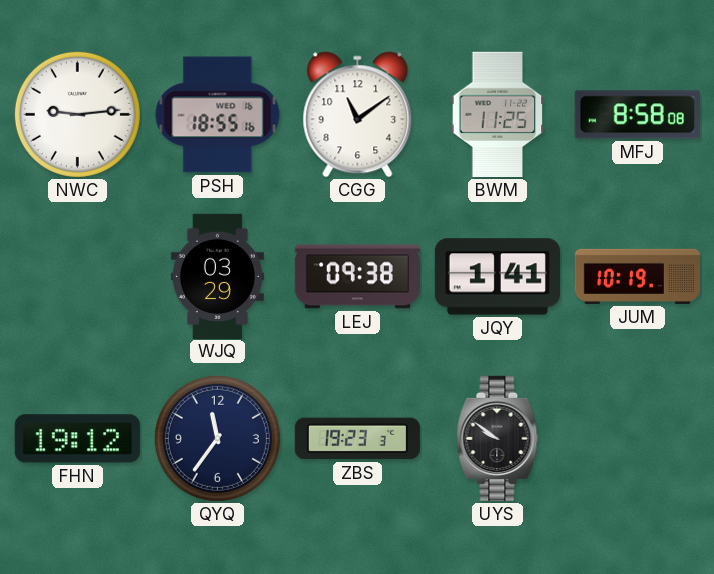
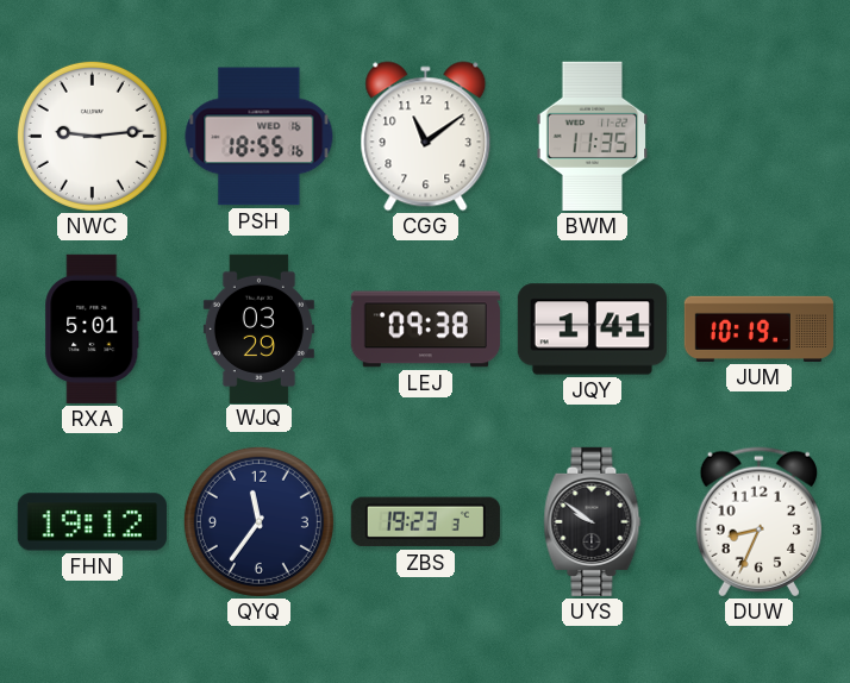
BWM: 11:25 -> 11:35 (593, 136)
MFJ: 8:58 -> none (637, 115)
RXA: none -> 5:01 (93, 328)
DUW: none -> 8:34 (758, 522)
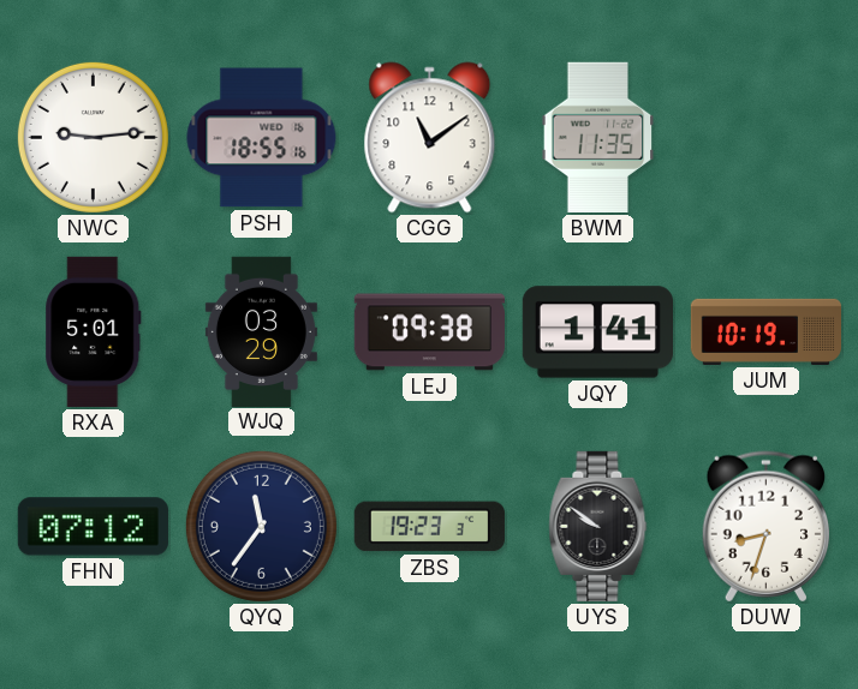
FHN: 19:12 -> 07:12 (93, 527)
DUW: 8:34 -> 8:33 (765, 527)
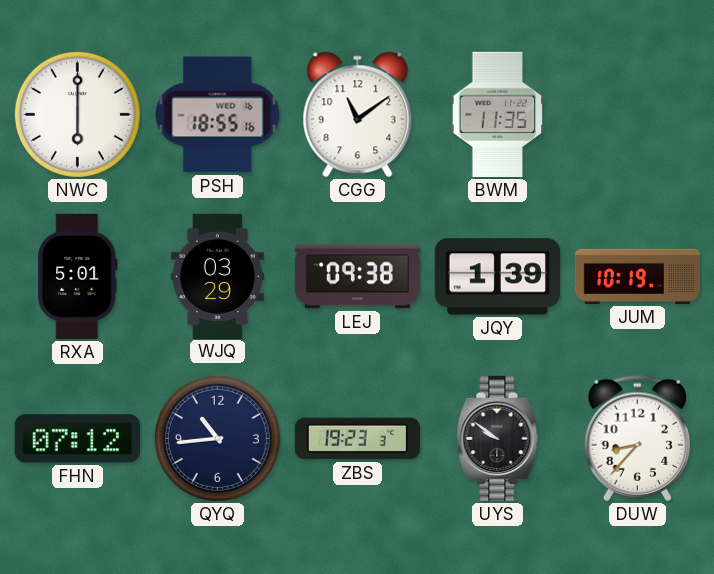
NWC: 9:14 -> 6:00 (77, 114)
JQY: 1:41 -> 1:39 (497, 277)
QYQ: 11:36 -> 10:44 (217, 438)
DUW: 8:33 -> 8:37 (637, 439)
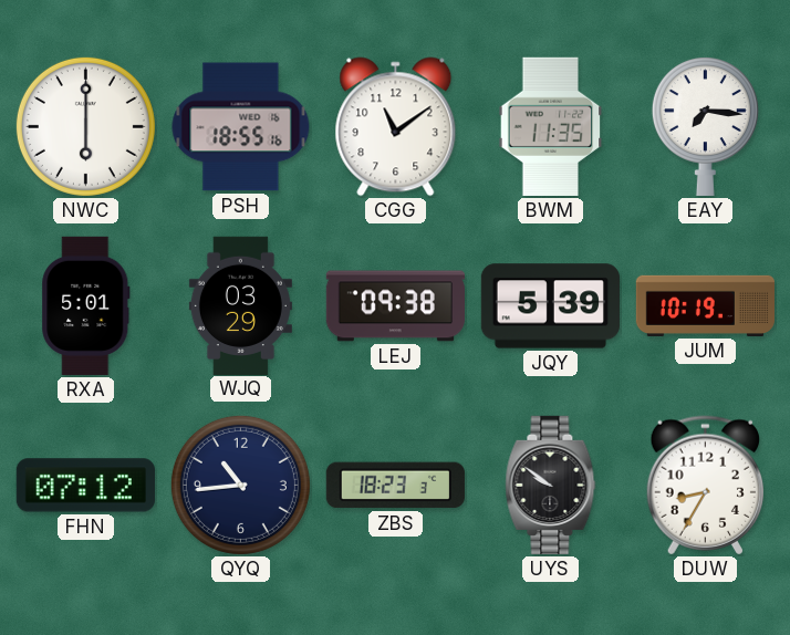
EAY: none -> 7:16 (705, 126)
JQY: 1:39 -> 5:39 (550, 306)
ZBS: 19:23 -> 18:23 (395, 486)
DUW: 8:37 -> 8:35 (705, 486)
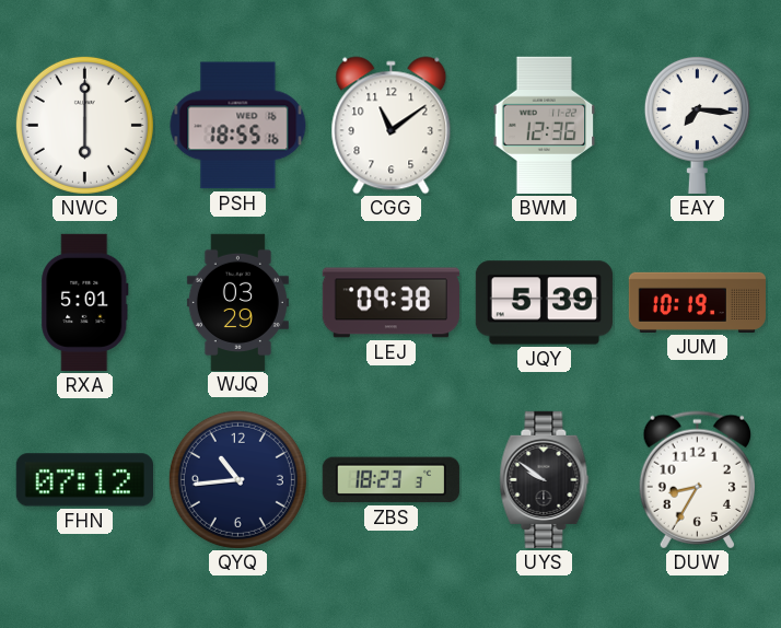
BWM: 11:35 -> 12:36 (545, 125)
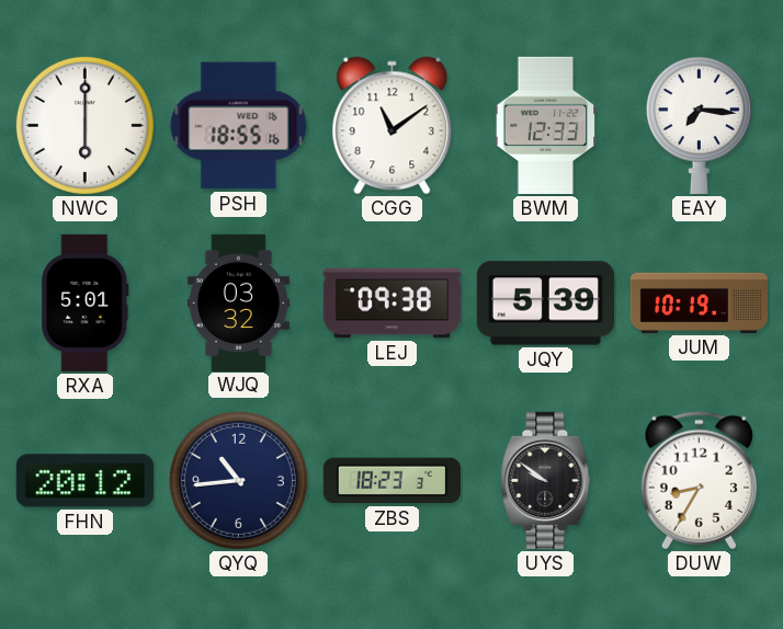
BWM: 12:36 -> 12:33 (546, 125)
WJQ: 03:29 -> 03:32 (238, 302)
FHN: 07:12 -> 20:12 (84, 481)
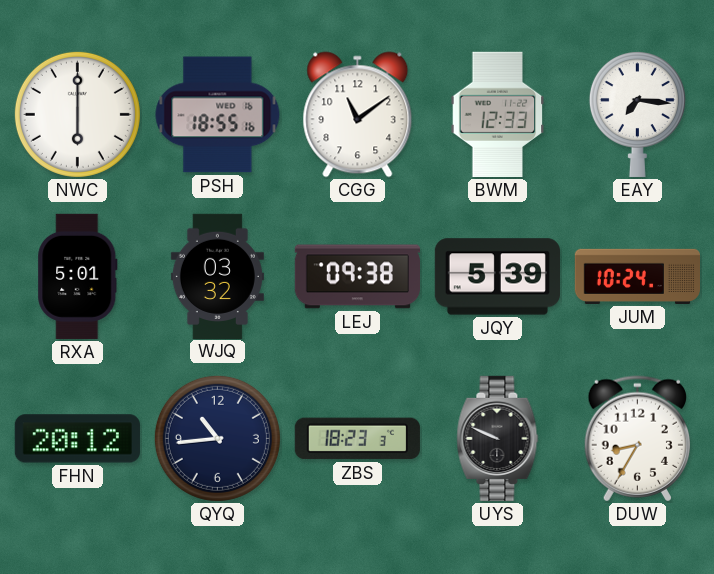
JUM: 10:19 -> 10:24 (637, 276)
UYS: 9:51 -> 9:49 (498, 438)
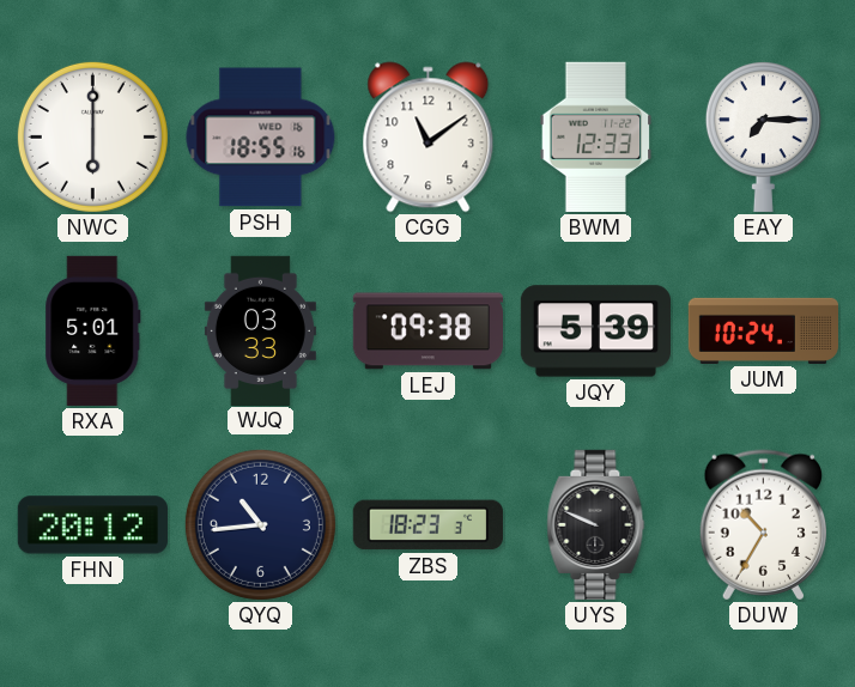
EAY: 7:16 -> 7:15 (763, 136)
WJQ: 03:32 -> 03:33 (260, 330)
DUW: 8:35 -> 10:35 (763, 525)
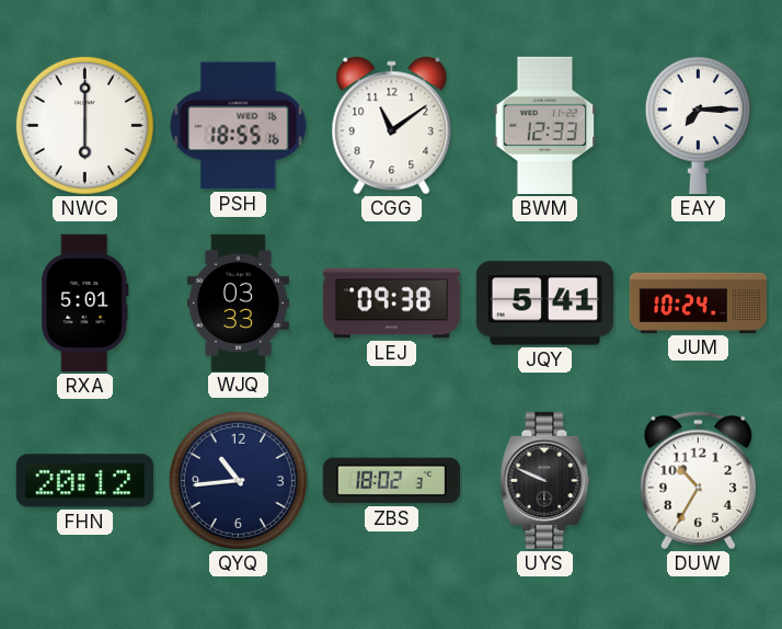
JQY: 5:39 -> 5:41 (544, 304)
ZBS: 18:23 -> 18:02 (391, 481)
